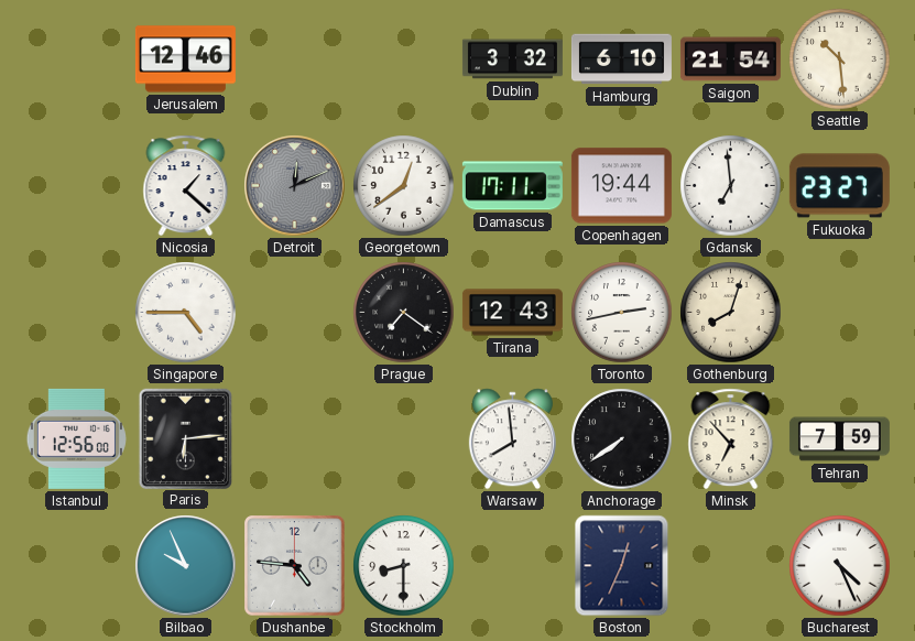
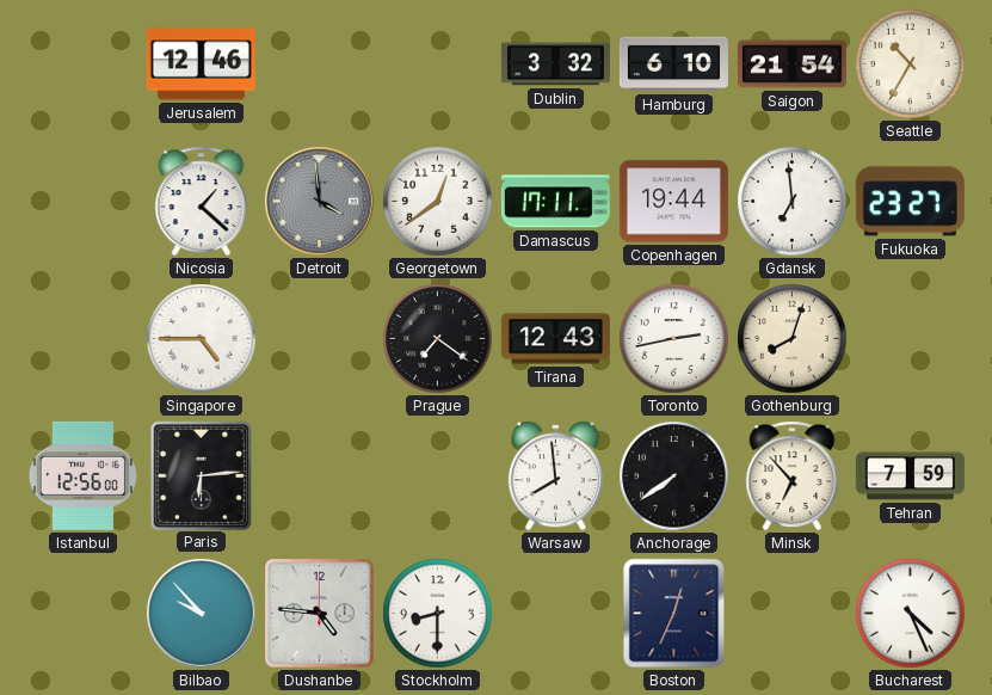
Seattle: 10:29 -> 10:35 (911, 64)
Detroit: 12:11 -> 3:59 (320, 202)
Bilbao: 9:56 -> 9:53 (202, 614)
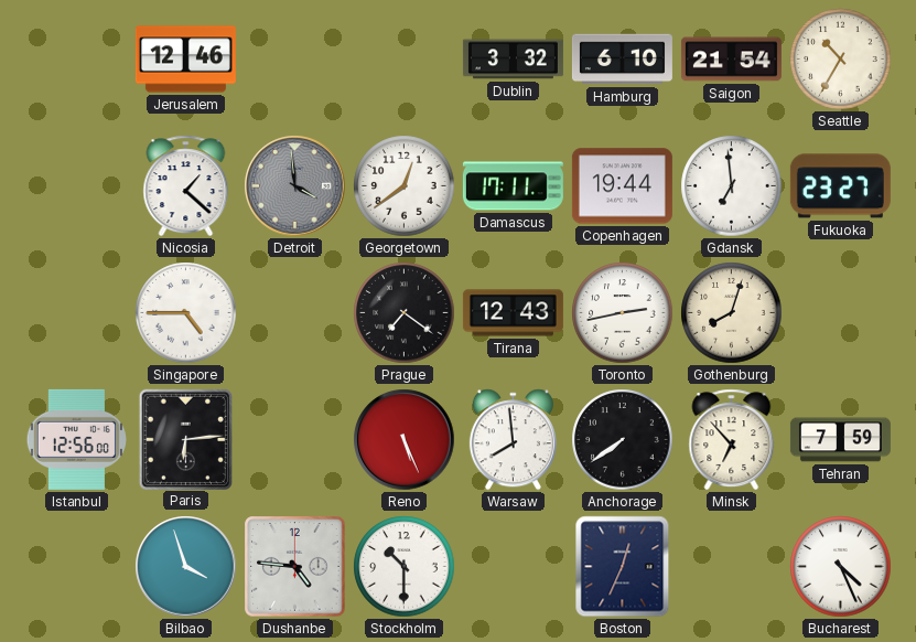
Reno: none -> 5:26 (405, 440)
Bilbao: 9:53 -> 3:57 (186, 567)
Stockholm: 8:30 -> 10:30 (405, 567)
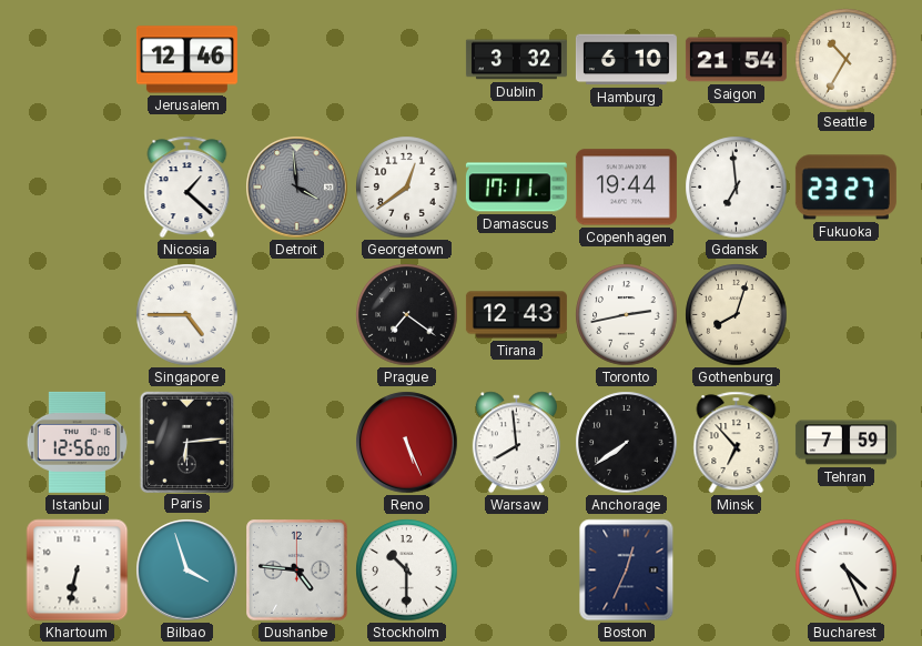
Khartoum: none -> 6:32 (78, 571)
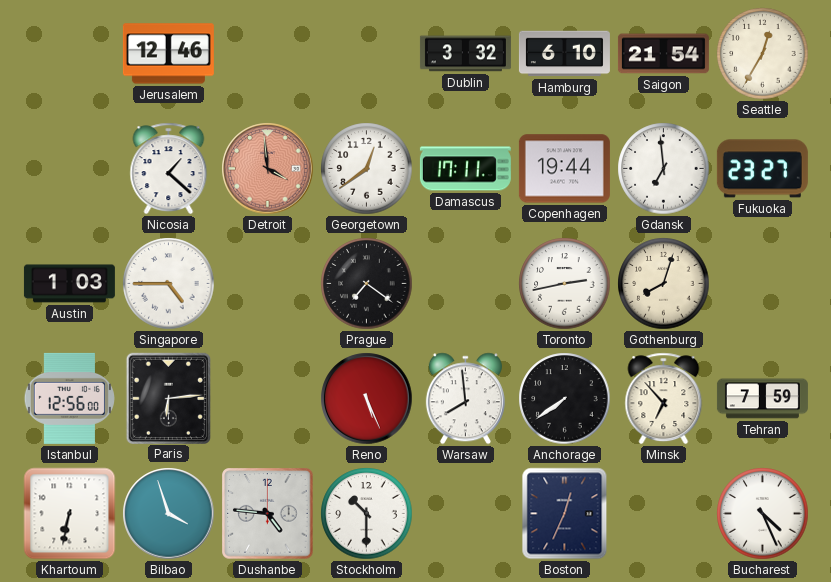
Seattle: 10:35 -> 12:35 (763, 54)
Detroit dial: grey -> salmon (268, 169)
Austin: none -> 1:03 (69, 284)
Tirana: 12:43 -> none (516, 315)
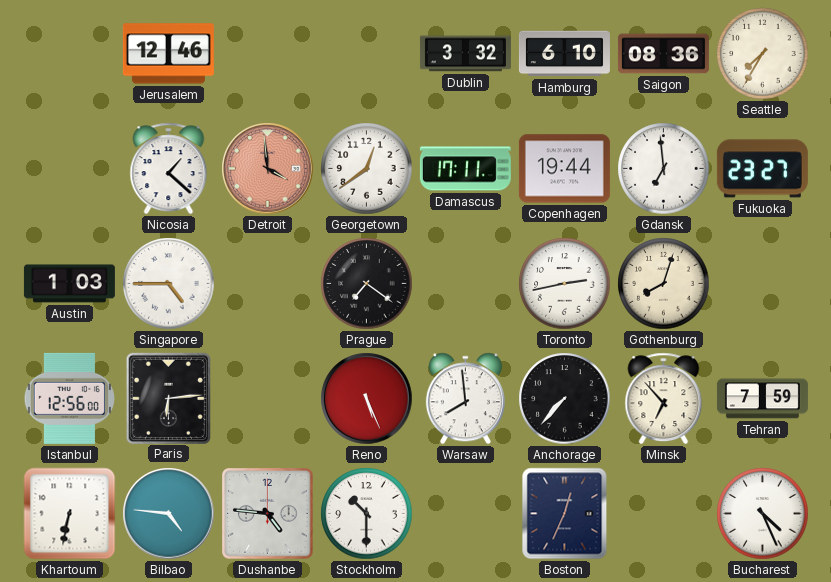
Saigon: 21:54 -> 08:36 (663, 54)
Seattle: 12:35 -> 7:35 (763, 54)
Anchorage: 7:39 -> 7:37 (565, 399)
Bilbao: 3:57 -> 4:46 (169, 514)
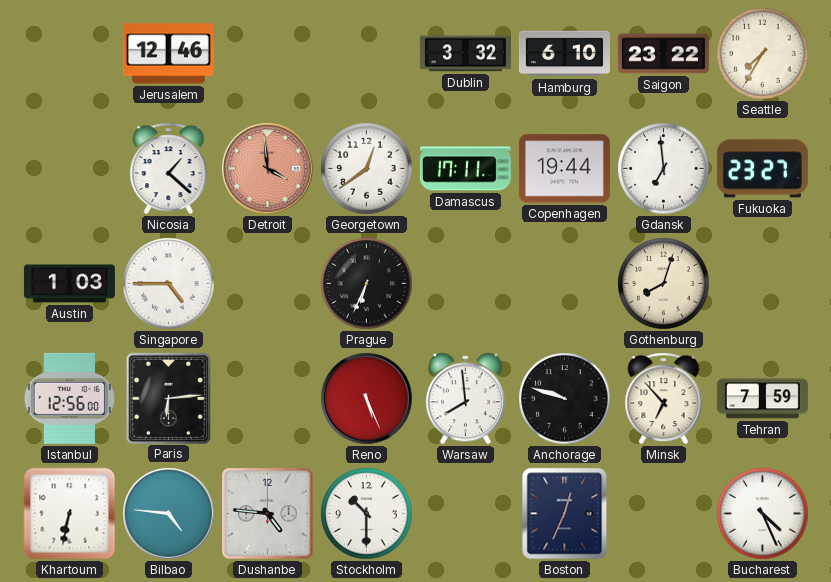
Saigon: 08:36 -> 23:22 (663, 54)
Prague: 7:21 -> 6:34 (367, 284)
Toronto: 2:43 -> none (565, 284)
Anchorage: 7:37 -> 9:48 (565, 399)
